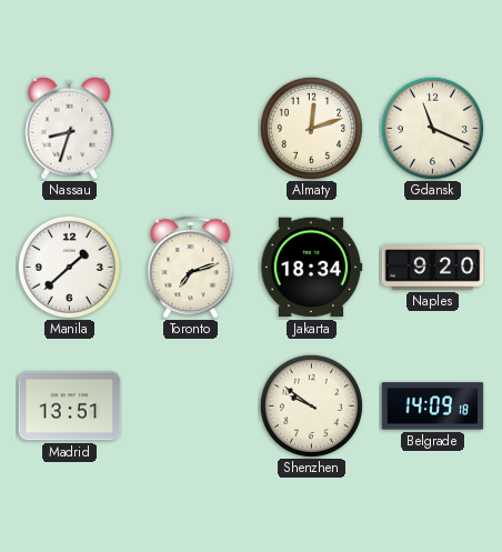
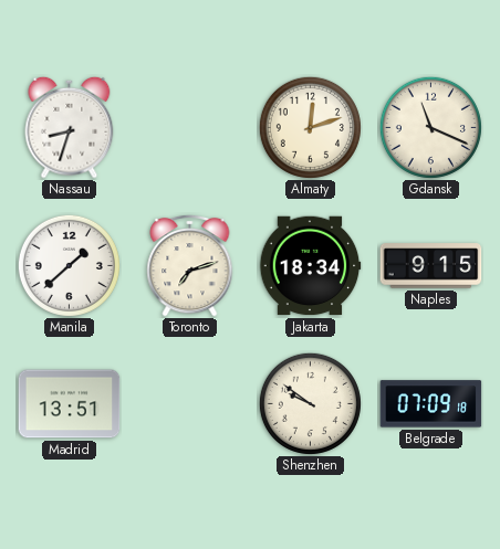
Naples: 9:20 -> 9:15 (431, 266)
Belgrade: 14:09 -> 07:09 (431, 404)
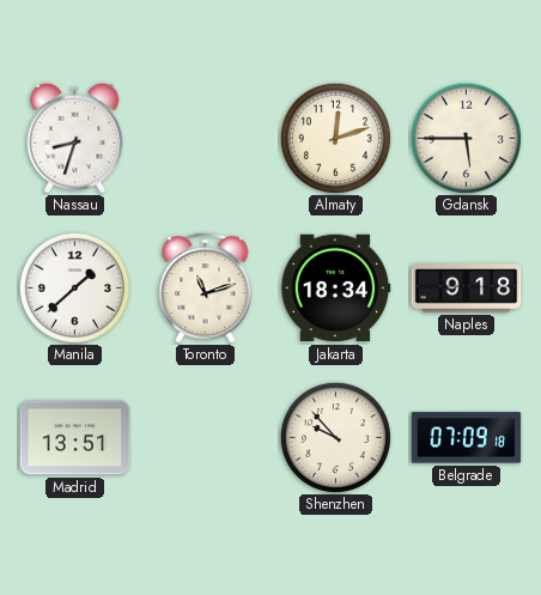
Gdansk: 11:19 -> 5:45 (466, 138)
Toronto: 7:12 -> 11:12 (206, 287)
Naples: 9:15 -> 9:18 (467, 289)
Shenzhen: 9:51 -> 9:53 (335, 437)
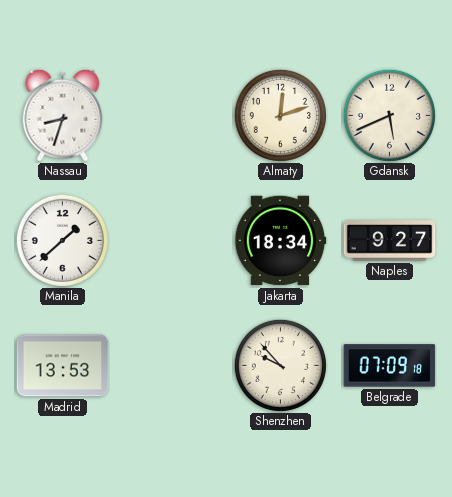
Gdansk: 5:45 -> 5:41 (389, 115)
Toronto: 11:12 -> none (206, 287)
Naples: 9:18 -> 9:27 (390, 241)
Madrid: 13:51 -> 13:53 (63, 366)
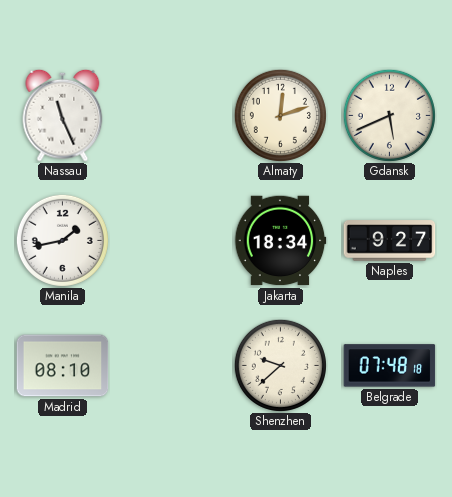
Nassau: 8:33 -> 11:26 (63, 115)
Manila: 1:38 -> 1:43 (62, 240)
Madrid: 13:53 -> 08:10 (63, 366)
Shenzhen: 9:53 -> 9:38 (280, 365)
Belgrade: 07:09 -> 07:48 (390, 366)
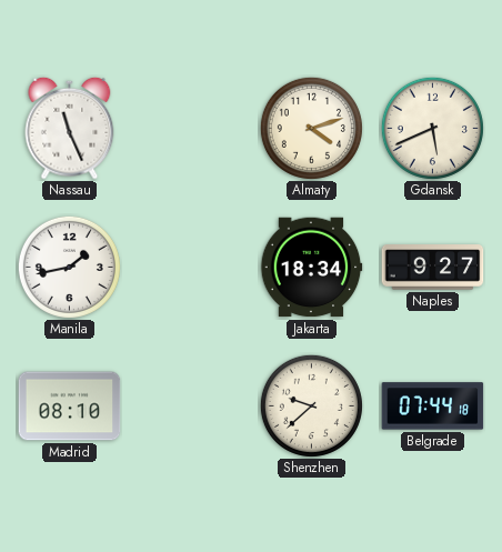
Almaty: 12:12 -> 4:12 (311, 128)
Belgrade: 07:48 -> 07:44 (433, 407)
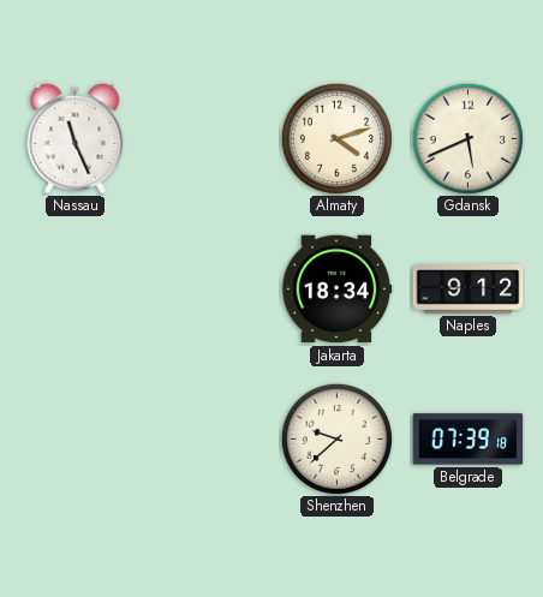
Manila: 1:43 -> none (69, 267)
Naples: 9:27 -> 9:12 (469, 289)
Madrid: 08:10 -> none (70, 407)
Belgrade: 07:44 -> 07:39 (469, 440)
